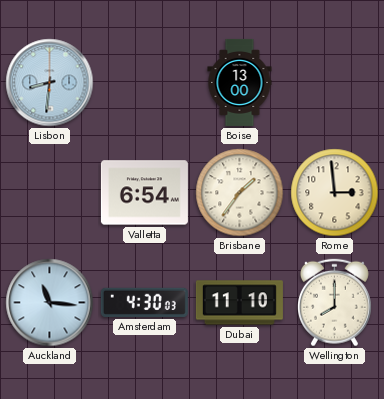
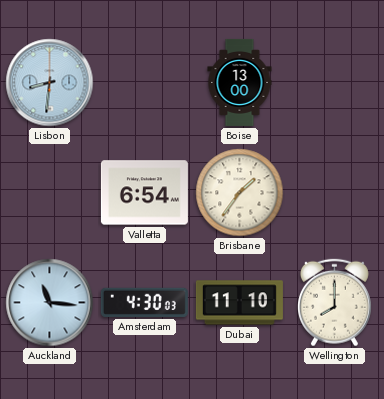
Rome: 2:59 -> none (335, 193)
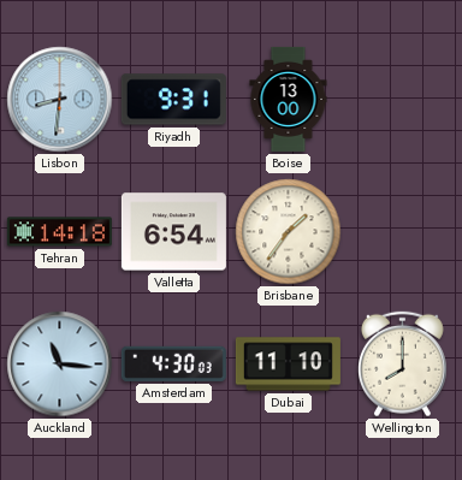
Riyadh: none -> 9:31 (173, 100)
Tehran: none -> 14:18 (59, 232)
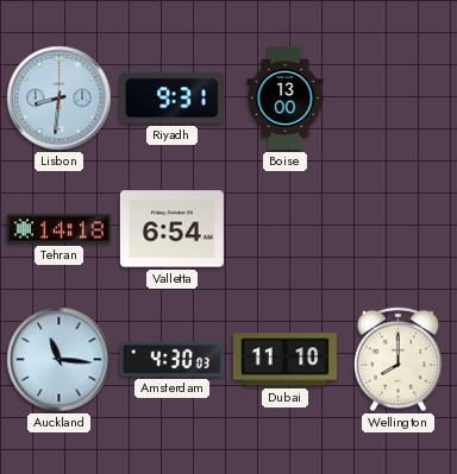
Brisbane: 1:36 -> none (289, 232)
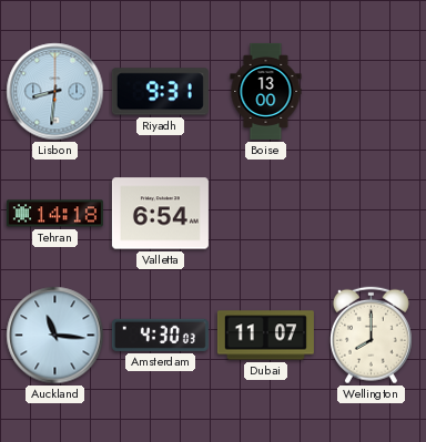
Dubai: 11:10 -> 11:07 (265, 336)
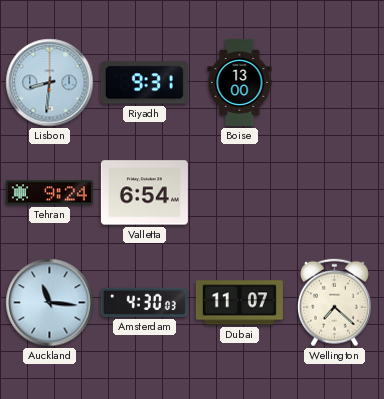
Tehran: 14:18 -> 9:24 (49, 193)
Wellington: 8:00 -> 7:22 (334, 303)
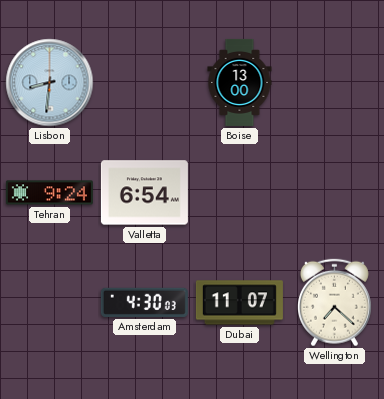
Riyadh: 9:31 -> none (144, 83)
Auckland: 11:16 -> none (50, 303)
